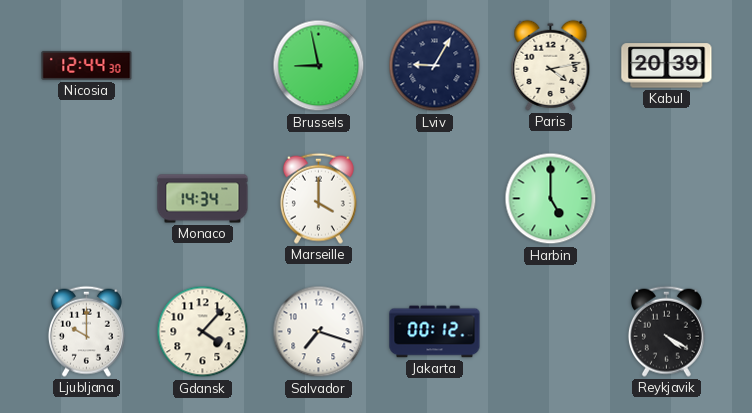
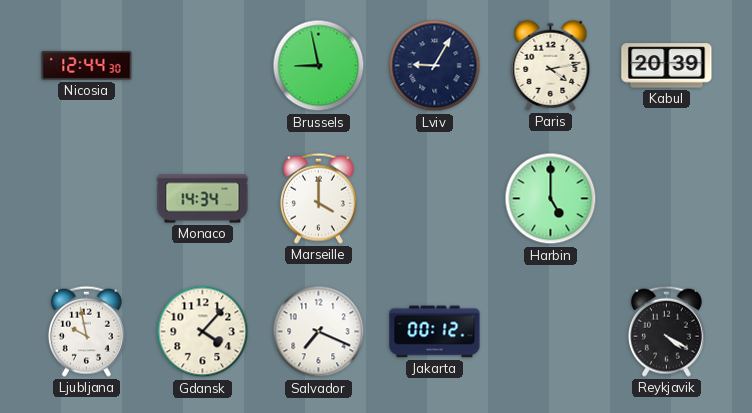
Ljubljana: 10:00 -> 9:58 (86, 331)
Salvador: 7:18 -> 7:19 (319, 332)
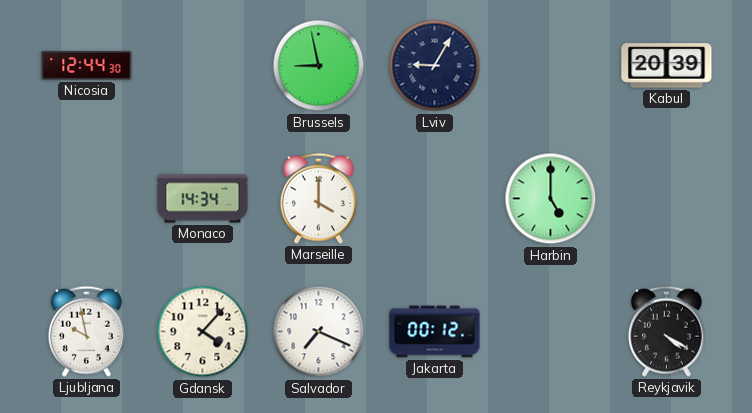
Paris: 4:13 -> none (551, 65)
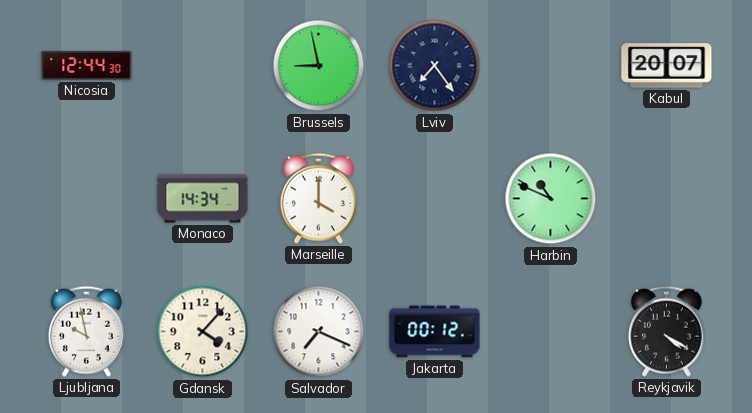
Lviv: 9:05 -> 7:24 (435, 66)
Kabul: 20:39 -> 20:07 (667, 66)
Harbin: 5:00 -> 10:49 (551, 199)
